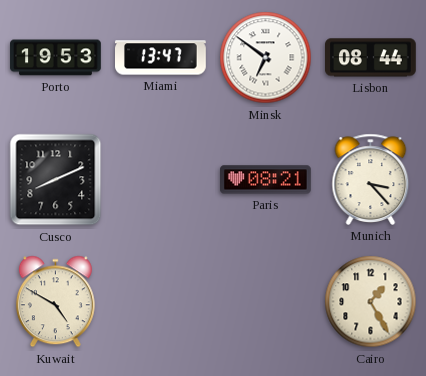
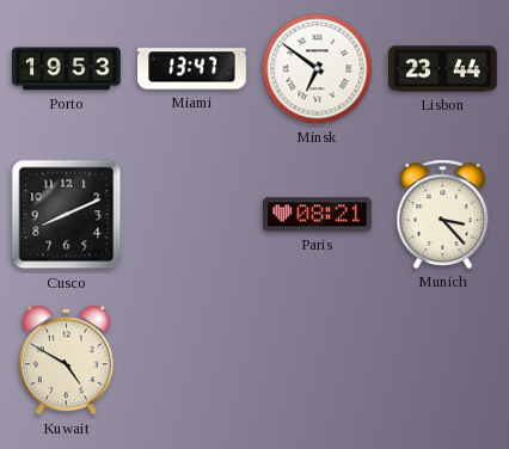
Lisbon: 08:44 -> 23:44 (443, 69)
Cairo: 1:25 -> none (371, 302)
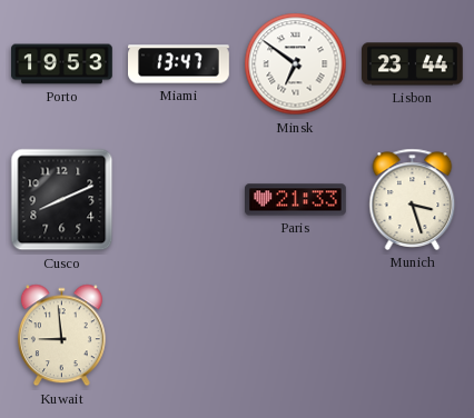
Paris: 08:21 -> 21:33 (296, 200)
Munich: 3:23 -> 3:27 (413, 199)
Kuwait: 4:50 -> 8:59 (61, 336)
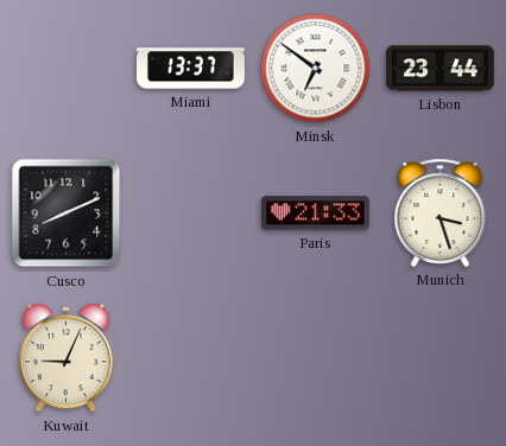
Porto: 19:53 -> none (62, 64)
Miami: 13:47 -> 13:37 (191, 69)
Kuwait: 8:59 -> 9:04 (65, 358)
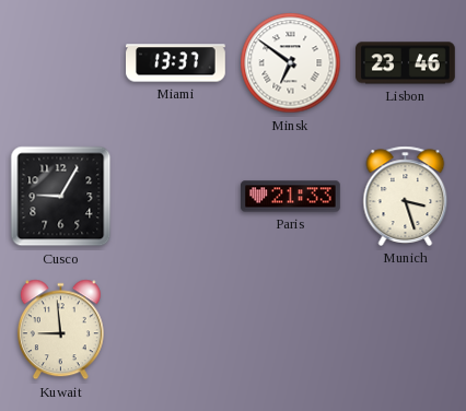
Lisbon: 23:44 -> 23:46 (406, 63)
Cusco: 8:11 -> 9:05 (61, 197)
Kuwait: 9:04 -> 8:59 (60, 330)
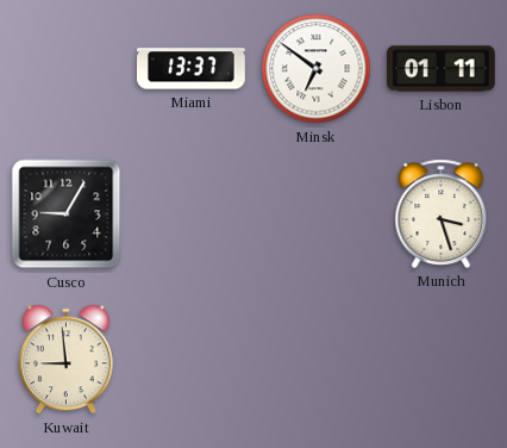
Lisbon: 23:46 -> 01:11 (442, 69)
Paris: 21:33 -> none (291, 197)
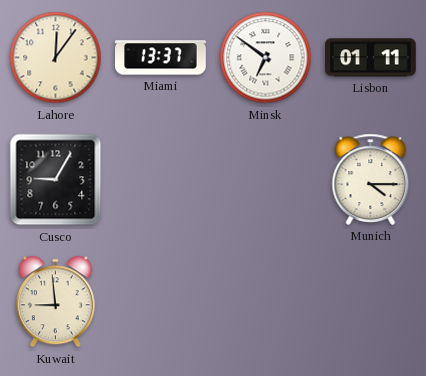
Lahore: none -> 12:06 (56, 58)
Munich: 3:27 -> 4:15 (371, 179)
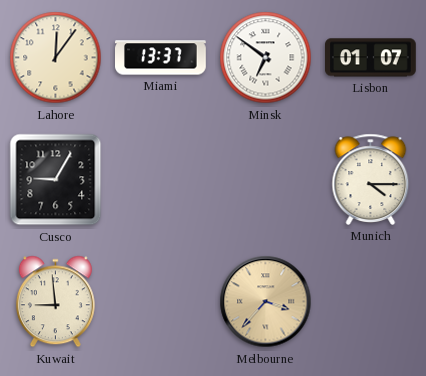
Lisbon: 01:11 -> 01:07 (371, 58)
Melbourne: none -> 3:37 (266, 302)
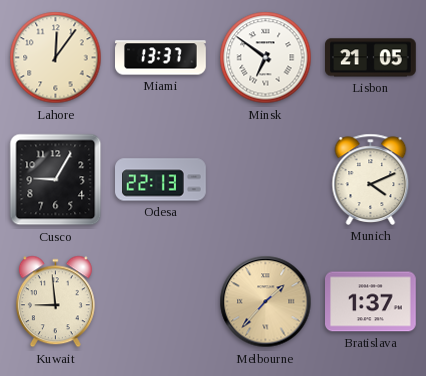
Lisbon: 01:07 -> 21:05 (371, 58)
Odesa: none -> 22:13 (161, 180)
Munich: 4:15 -> 4:11 (371, 179)
Melbourne: 3:37 -> 1:37 (266, 302)
Bratislava: none -> 1:37 (371, 302)
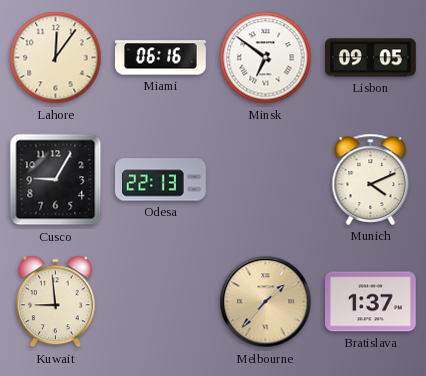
Miami: 13:37 -> 06:16 (161, 58)
Lisbon: 21:05 -> 09:05 (371, 58)
